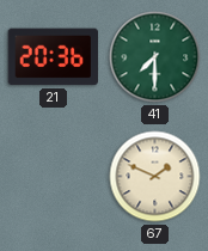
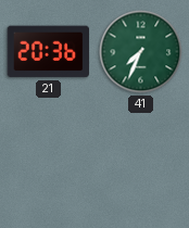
41: 7:30 -> 7:34 (141, 52)
67: 1:49 -> none (155, 177)
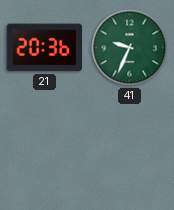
41: 7:34 -> 9:34 (130, 48)
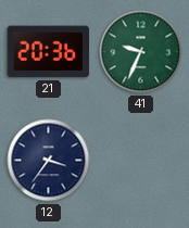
12: none -> 3:36 (49, 161)
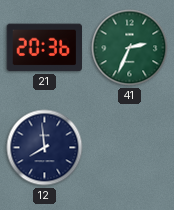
41: 9:34 -> 2:34 (130, 48)
12: 3:36 -> 7:59 (45, 148)
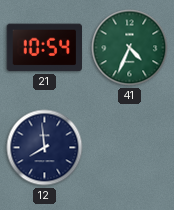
21: 20:36 -> 10:54 (44, 48)
41: 2:34 -> 4:34 (130, 48)
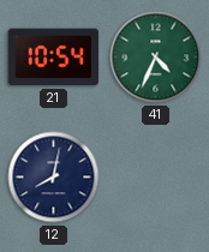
12: 7:59 -> 8:02 (54, 178)
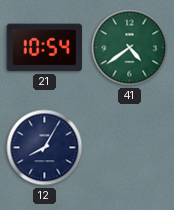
41: 4:34 -> 4:39 (130, 48)
12: 8:02 -> 8:05 (45, 148)
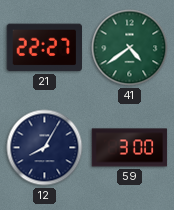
21: 10:54 -> 22:27 (44, 48)
59: none -> 3:00 (130, 148)
